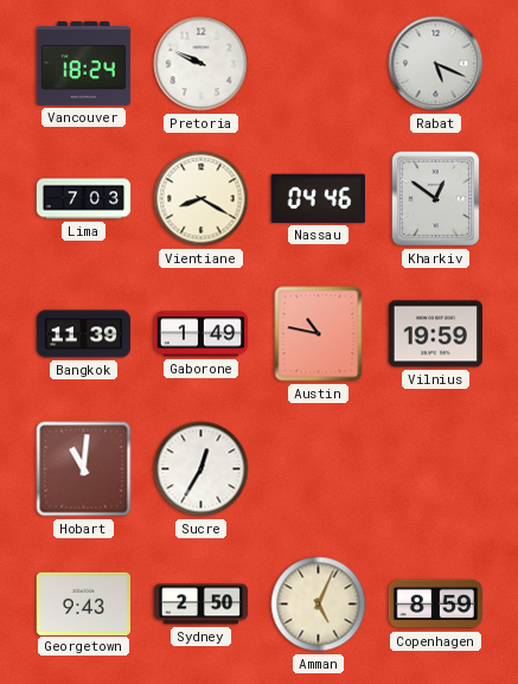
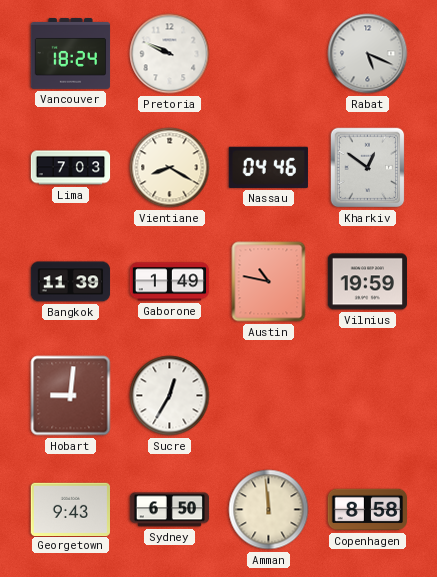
Hobart: 11:01 -> 9:01 (71, 396)
Sydney: 2:50 -> 6:50 (170, 510)
Amman: 5:04 -> 11:59 (269, 510)
Copenhagen: 8:59 -> 8:58 (368, 510)
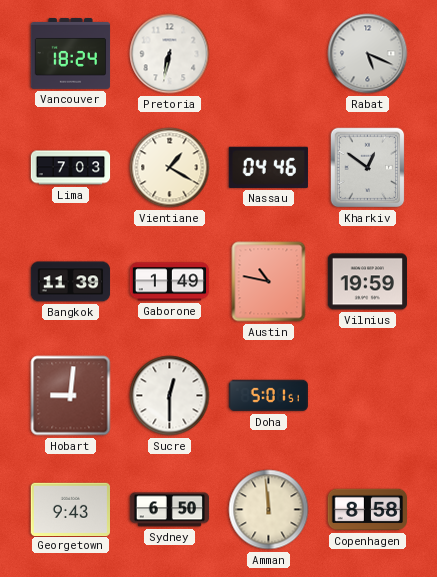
Pretoria: 9:49 -> 6:32 (170, 54)
Vientiane: 8:20 -> 1:20 (170, 168)
Sucre: 12:35 -> 12:30 (170, 396)
Doha: none -> 5:01 (269, 396)
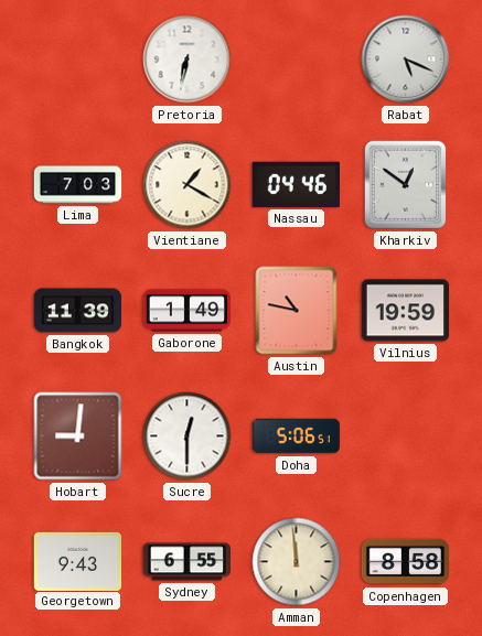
Vancouver: 18:24 -> none (71, 54)
Doha: 5:01 -> 5:06 (297, 436)
Sydney: 6:50 -> 6:55 (188, 562)
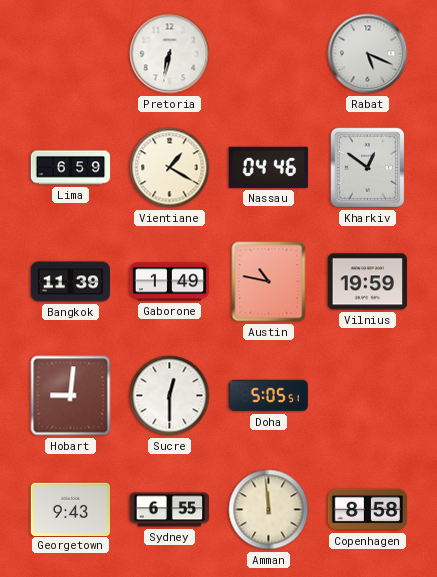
Lima: 7:03 -> 6:59 (71, 168)
Doha: 5:06 -> 5:05 (269, 396)
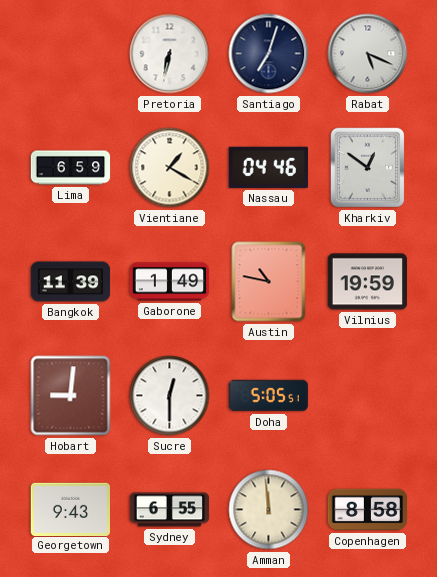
Santiago: none -> 7:03 (269, 54)
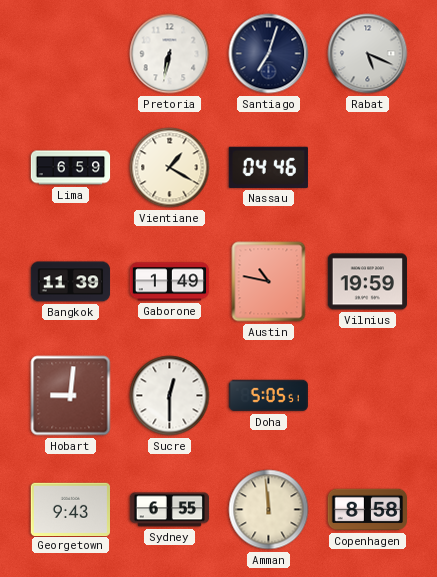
Kharkiv: 12:51 -> none (368, 168)
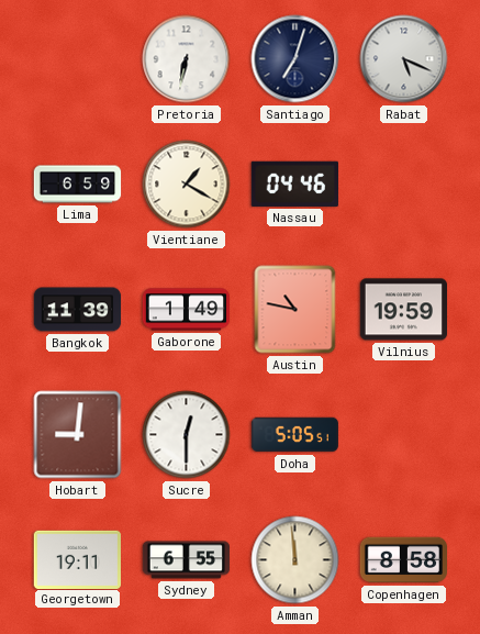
Georgetown: 9:43 -> 19:11 (78, 559)
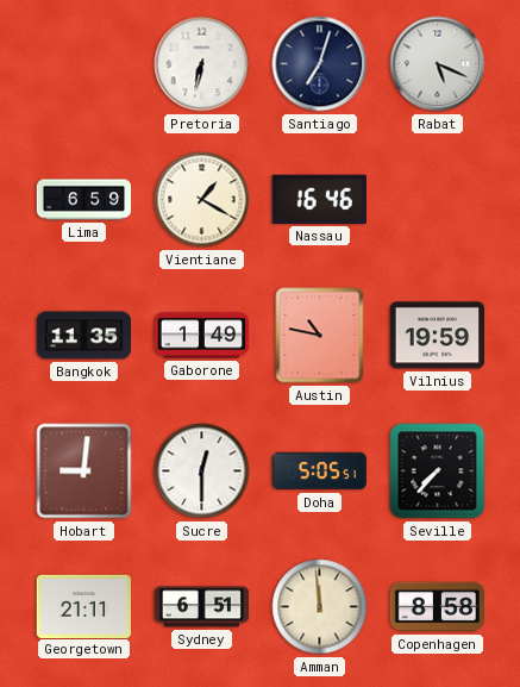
Nassau: 04:46 -> 16:46 (319, 199)
Bangkok: 11:39 -> 11:35 (84, 336)
Seville: none -> 7:37 (438, 471)
Georgetown: 19:11 -> 21:11 (84, 606)
Sydney: 6:55 -> 6:51 (202, 607)
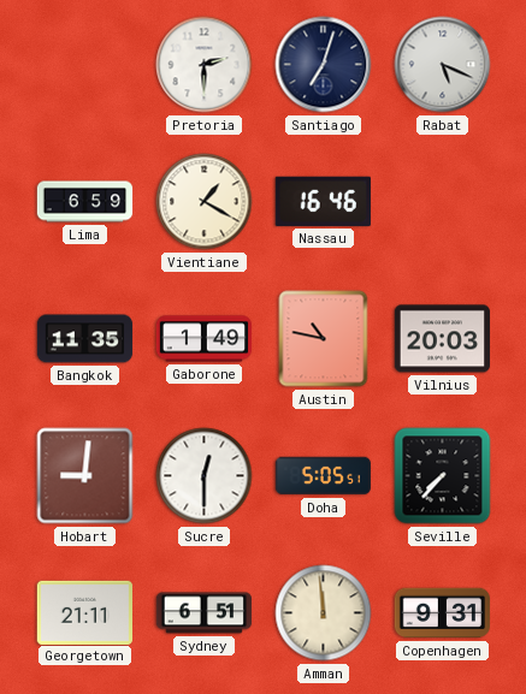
Pretoria: 6:32 -> 2:30 (205, 65)
Vilnius: 19:59 -> 20:03 (443, 339)
Copenhagen: 8:58 -> 9:31 (443, 613)
